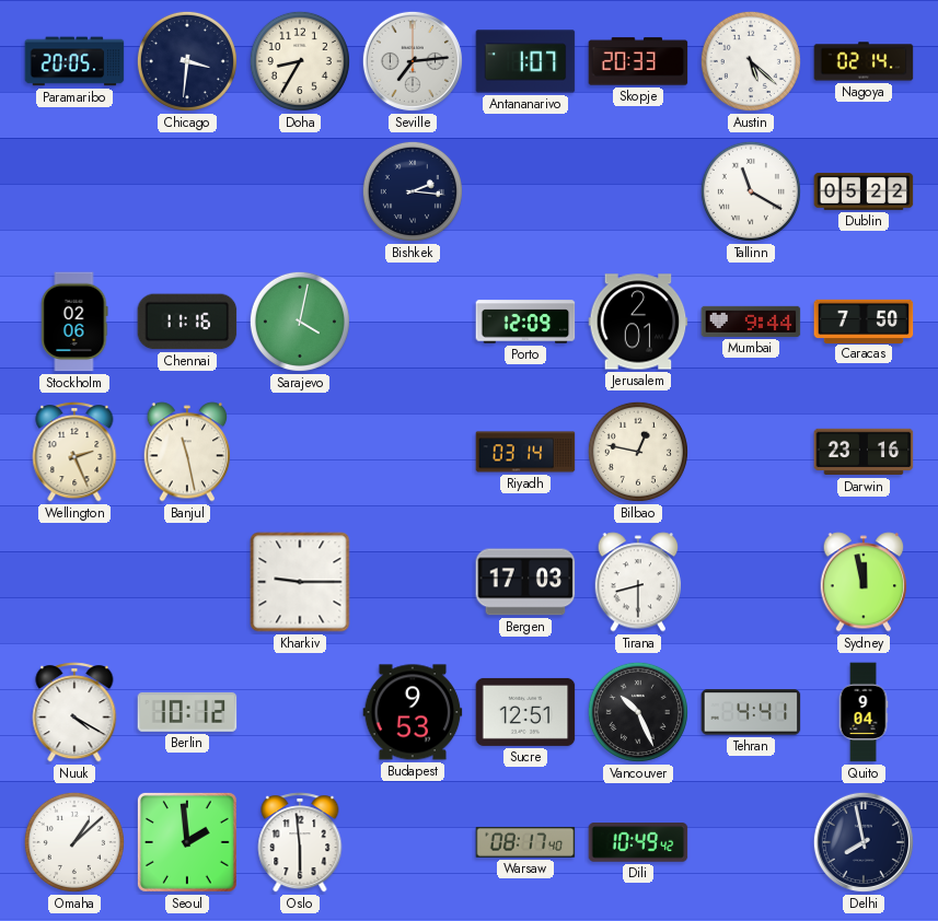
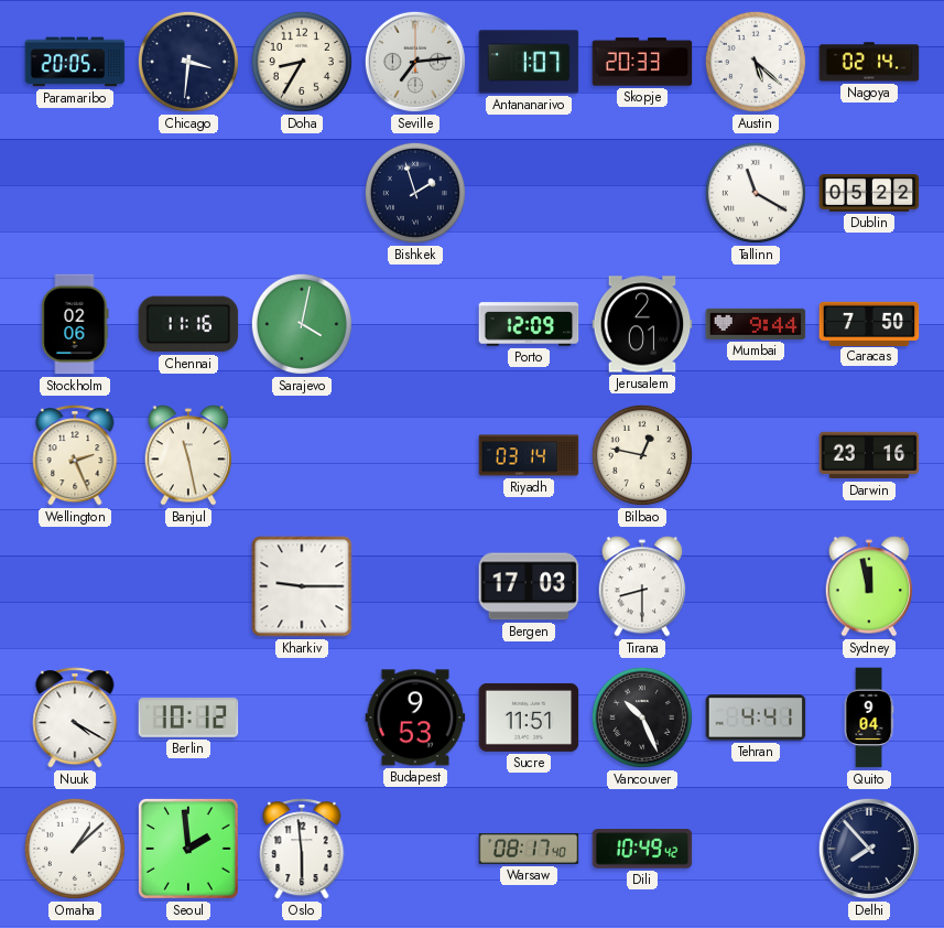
Bishkek: 2:16 -> 1:57 (415, 193)
Sucre: 12:51 -> 11:51 (529, 717)
Delhi: 7:58 -> 7:53 (869, 849)
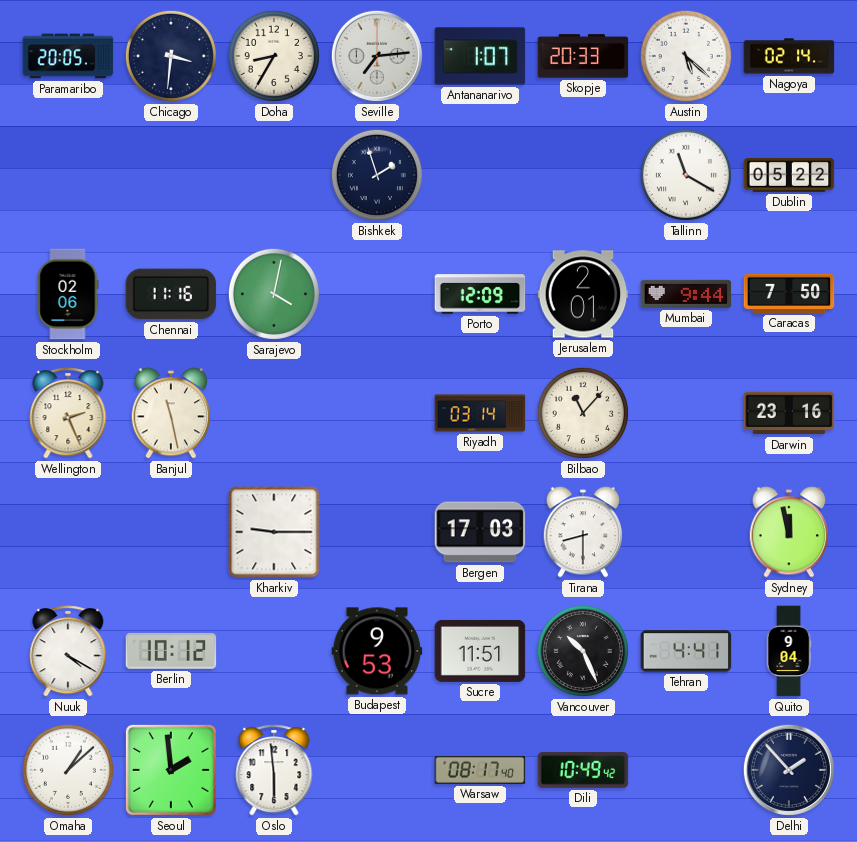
Bilbao: 12:47 -> 11:07 (583, 413)
Delhi: 7:53 -> 1:53 (789, 770)
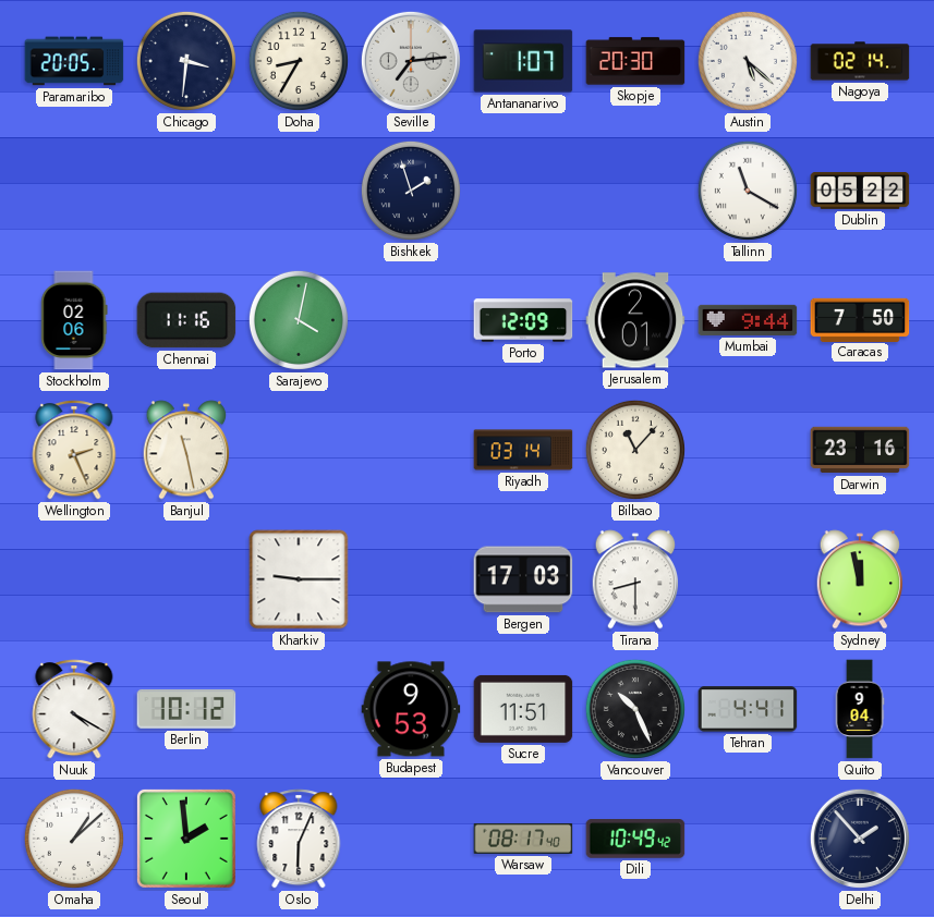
Skopje: 20:33 -> 20:30 (635, 61)
Oslo: 5:59 -> 6:04 (299, 839)
